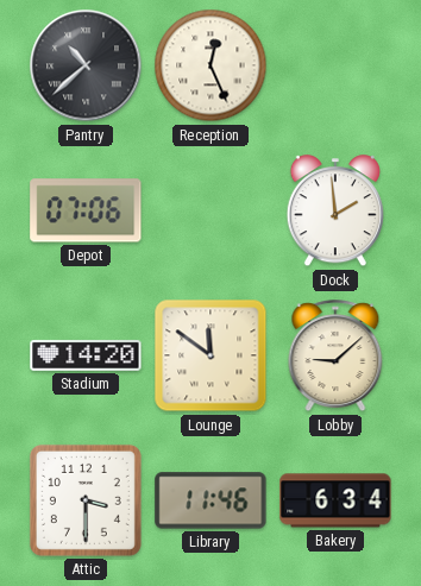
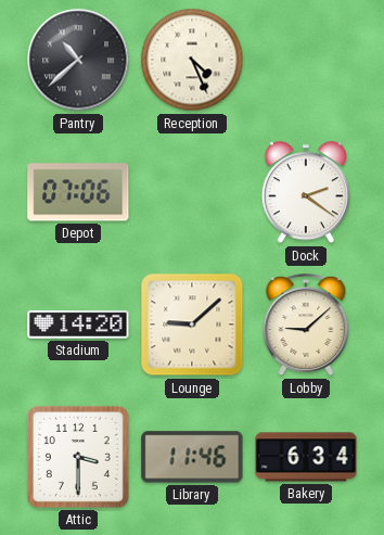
Reception: 12:26 -> 4:26 (192, 60)
Dock: 1:59 -> 2:21 (306, 193)
Lounge: 11:51 -> 9:08 (192, 324)
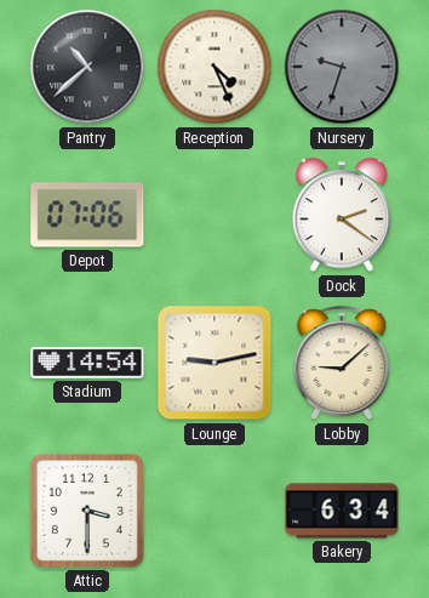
Nursery: none -> 9:33 (342, 67)
Stadium: 14:20 -> 14:54 (87, 363)
Lounge: 9:08 -> 9:13 (215, 363)
Library: 11:46 -> none (192, 457)
